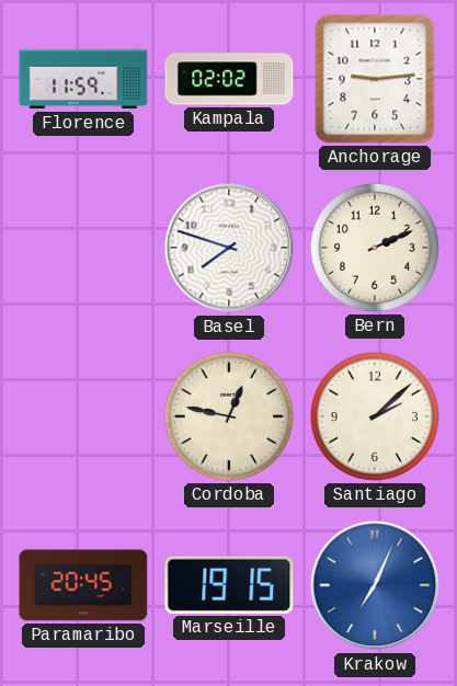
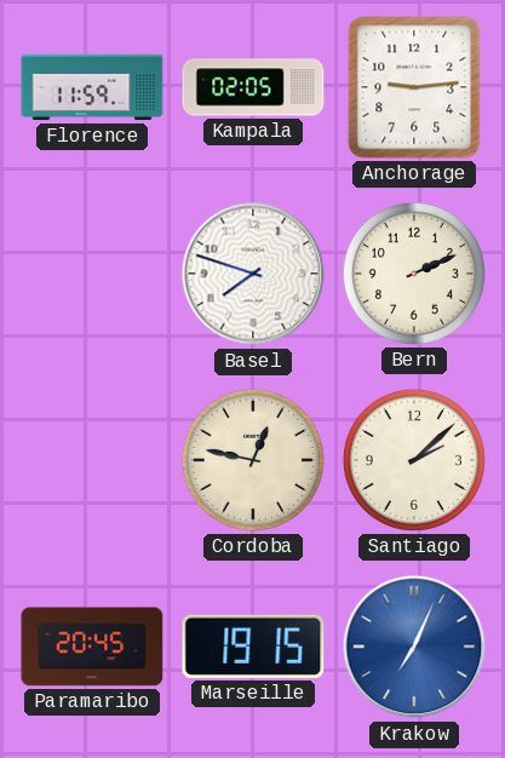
Kampala: 02:02 -> 02:05 (253, 87)
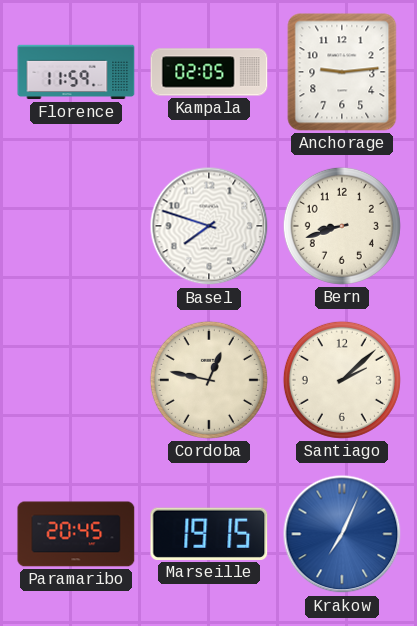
Bern: 2:11 -> 8:42 (342, 226)
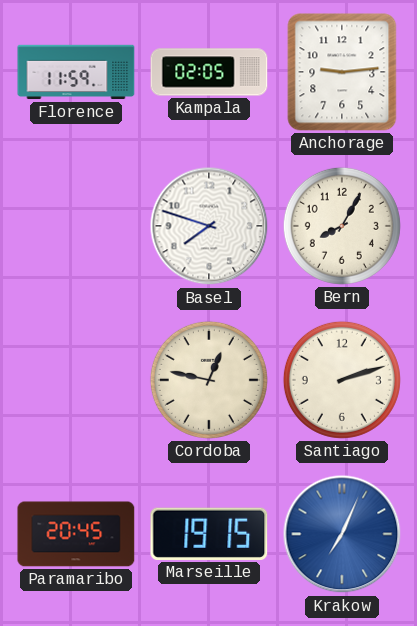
Bern: 8:42 -> 8:05 (342, 226)
Santiago: 2:08 -> 2:12 (342, 380)
